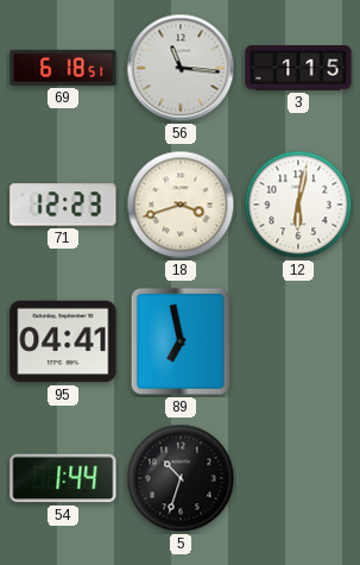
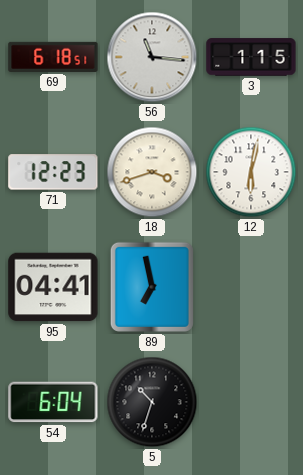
54: 1:44 -> 6:04 (53, 402)
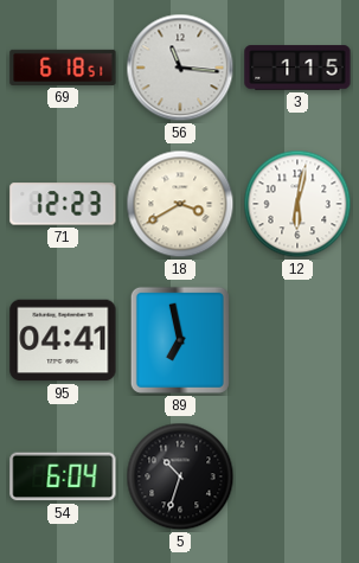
18: 3:42 -> 3:40 (180, 204)
